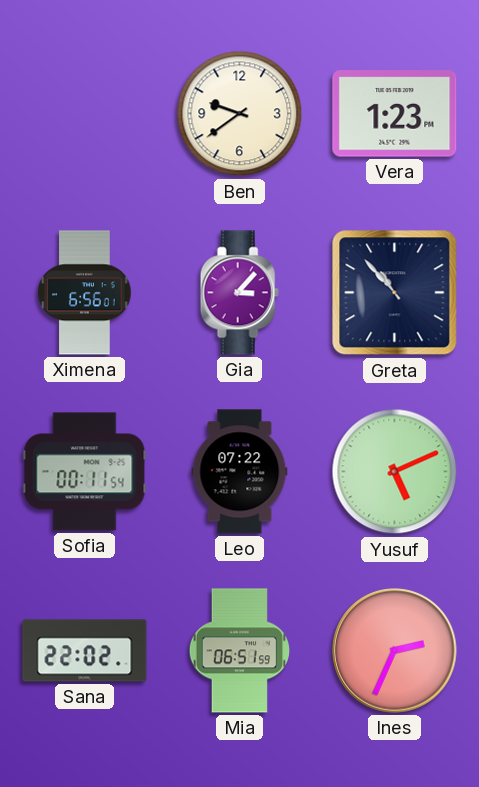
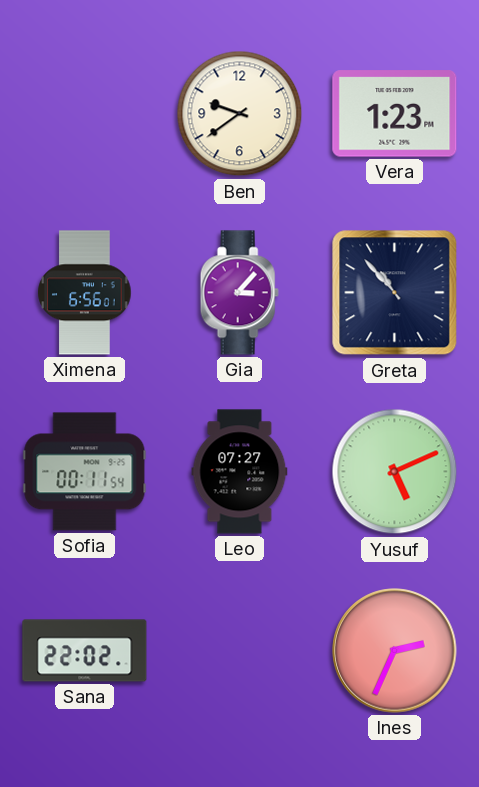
Leo: 07:22 -> 07:27 (240, 472)
Mia: 06:51 -> none (239, 651)
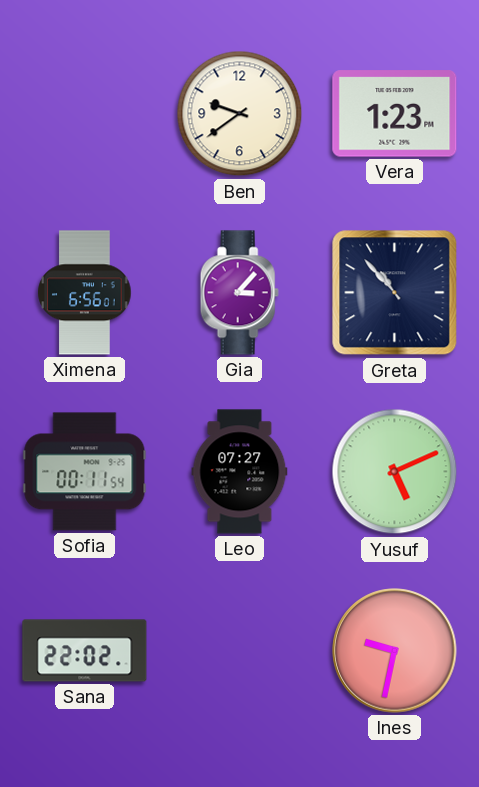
Ines: 2:34 -> 9:32 (395, 651)
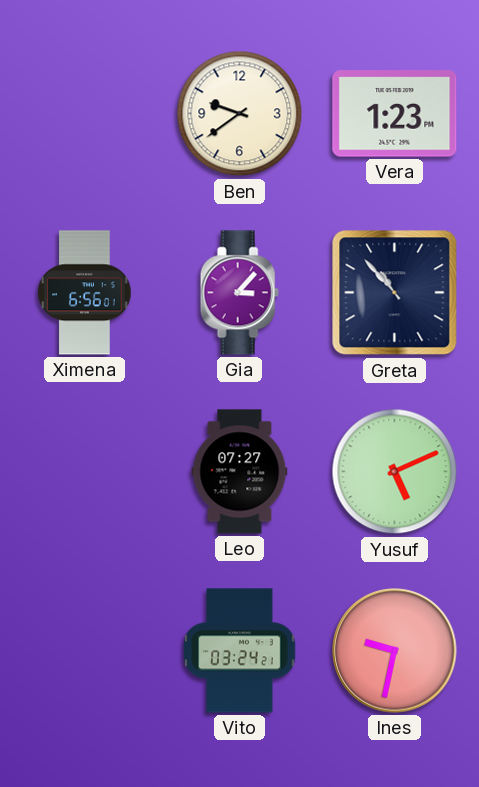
Sofia: 00:11 -> none (85, 472)
Sana: 22:02 -> none (85, 651)
Vito: none -> 03:24 (240, 651)
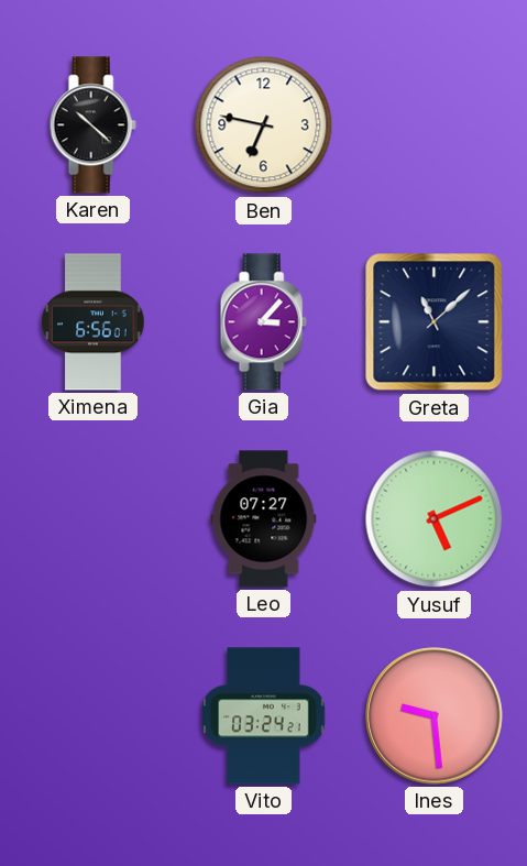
Karen: none -> 10:22 (92, 125)
Ben: 9:39 -> 6:47 (264, 125)
Vera: 1:23 -> none (395, 114)
Greta: 10:53 -> 11:08 (435, 322)
Ines: 9:32 -> 9:29 (435, 716)
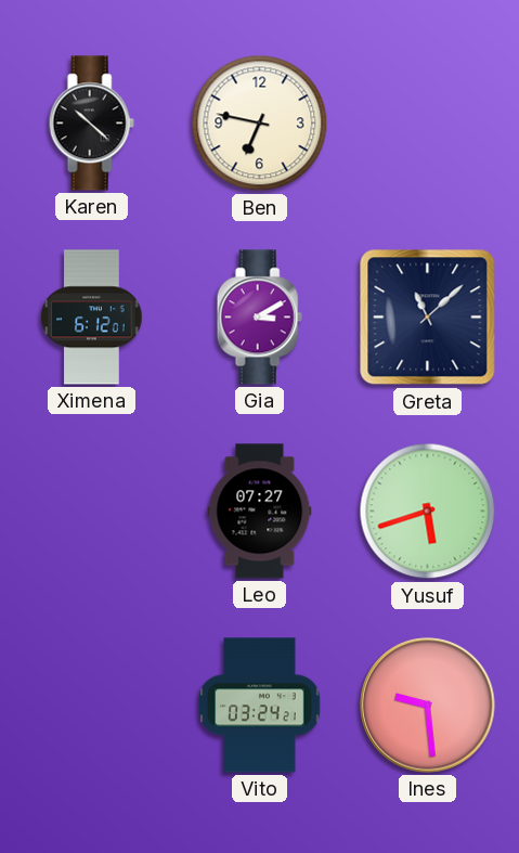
Ximena: 6:56 -> 6:12 (92, 318)
Gia: 3:07 -> 3:10 (259, 318)
Yusuf: 5:11 -> 5:42 (428, 512)
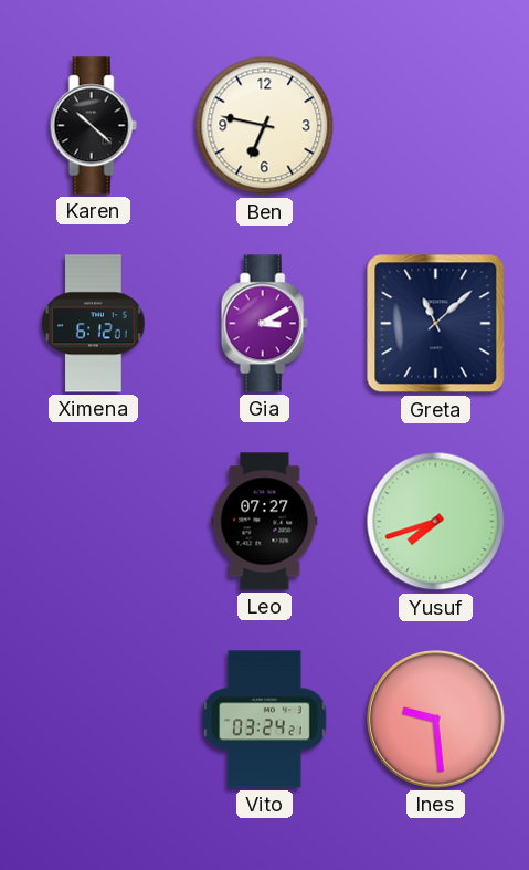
Yusuf: 5:42 -> 7:42 (436, 522)
